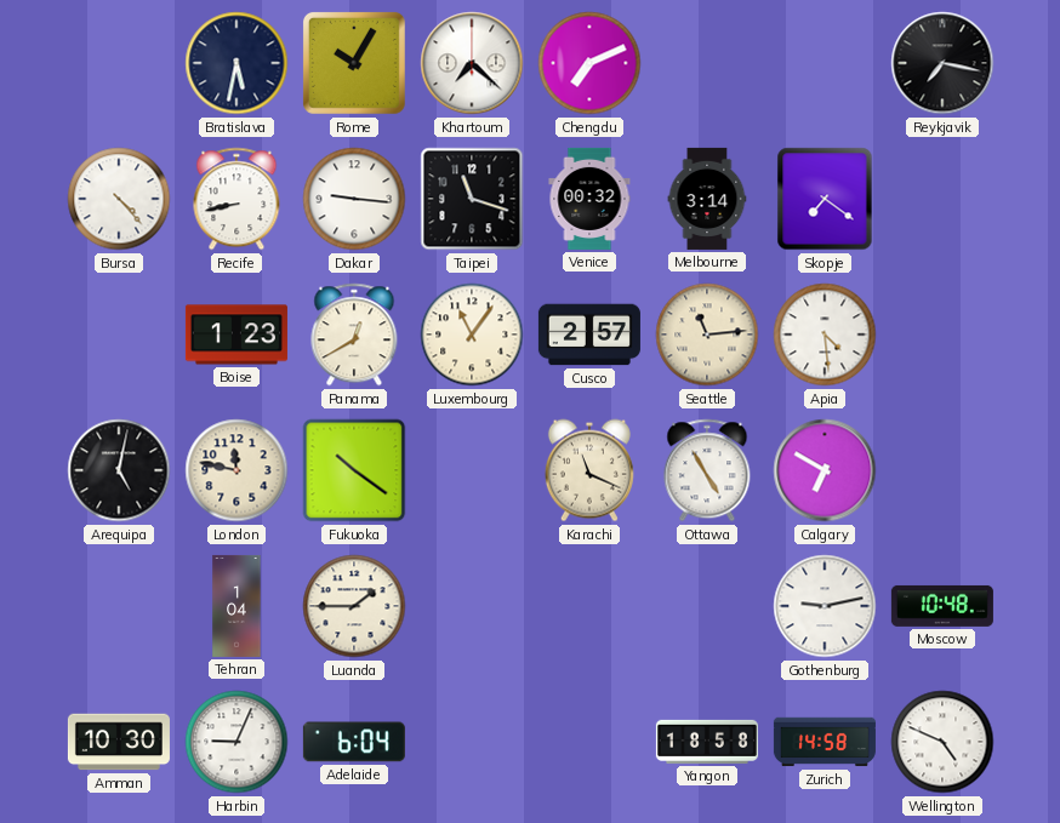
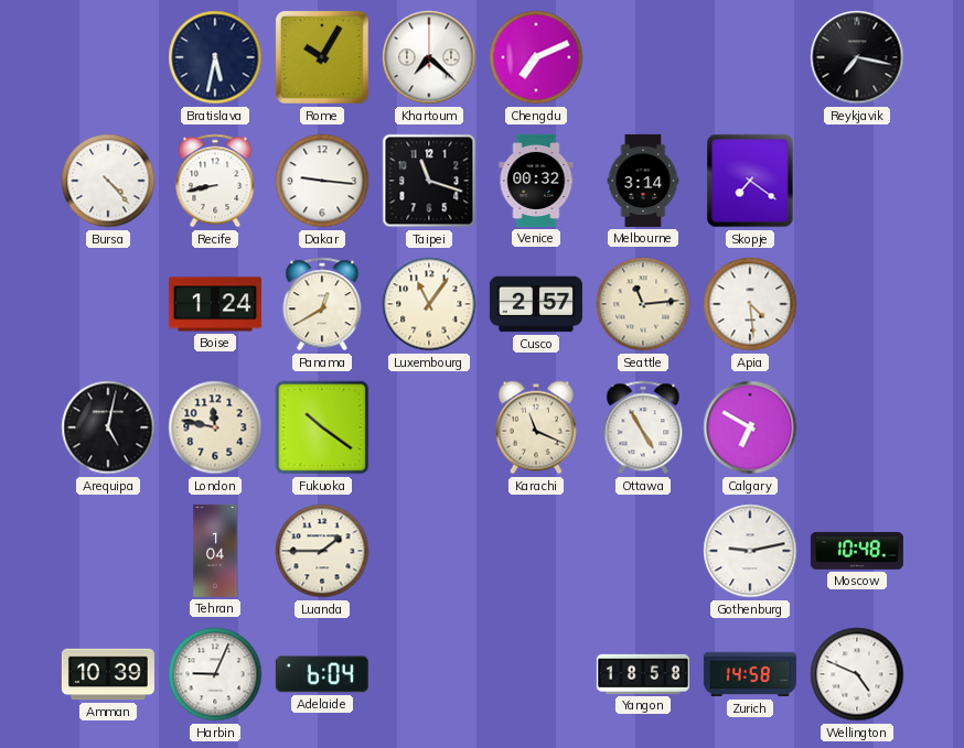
Boise: 1:23 -> 1:24 (215, 304)
Amman: 10:30 -> 10:39 (108, 674)
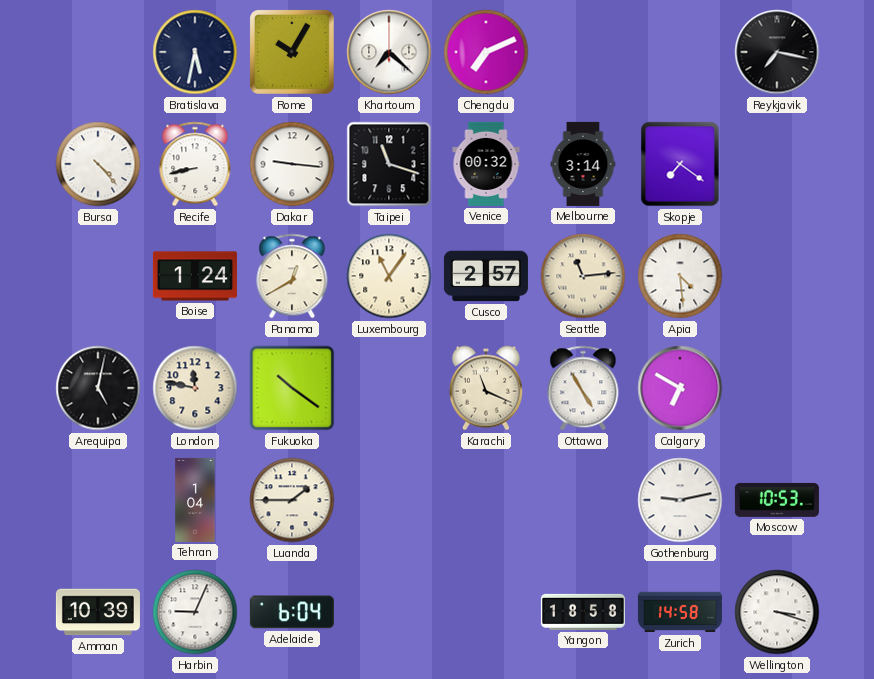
Moscow: 10:48 -> 10:53 (777, 500)
Wellington: 4:49 -> 3:18 (777, 612)
